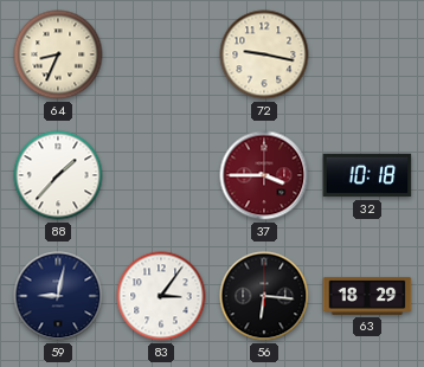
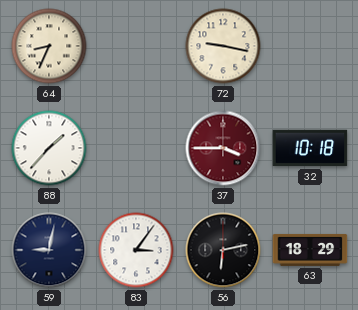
56: 6:16 -> 6:13 (223, 250)
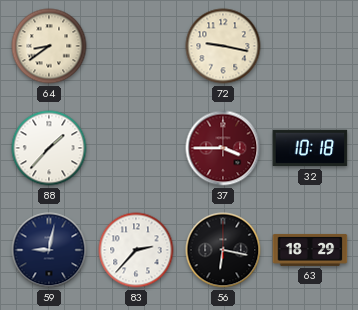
64: 8:34 -> 8:39 (49, 46)
83: 3:06 -> 2:37 (136, 250)
56: 6:13 -> 6:17 (223, 250)
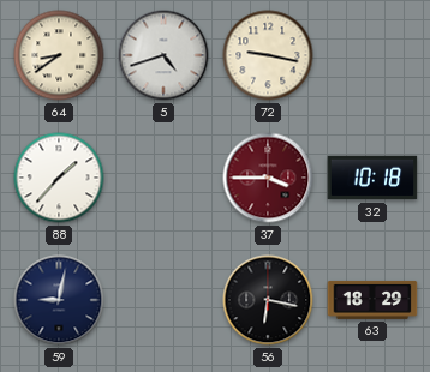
5: none -> 4:42 (163, 55)
83: 2:37 -> none (136, 250)
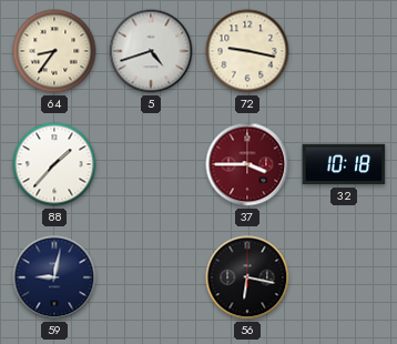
64: 8:39 -> 8:36 (54, 51)
63: 18:29 -> none (372, 300)
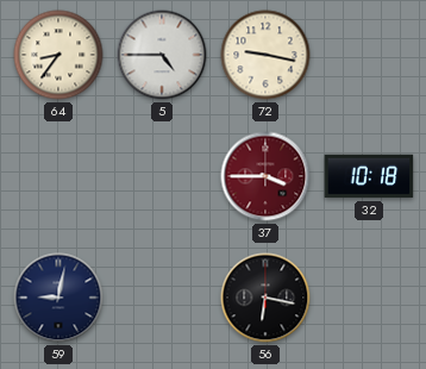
5: 4:42 -> 4:45 (162, 55)
88: 1:37 -> none (54, 164)
